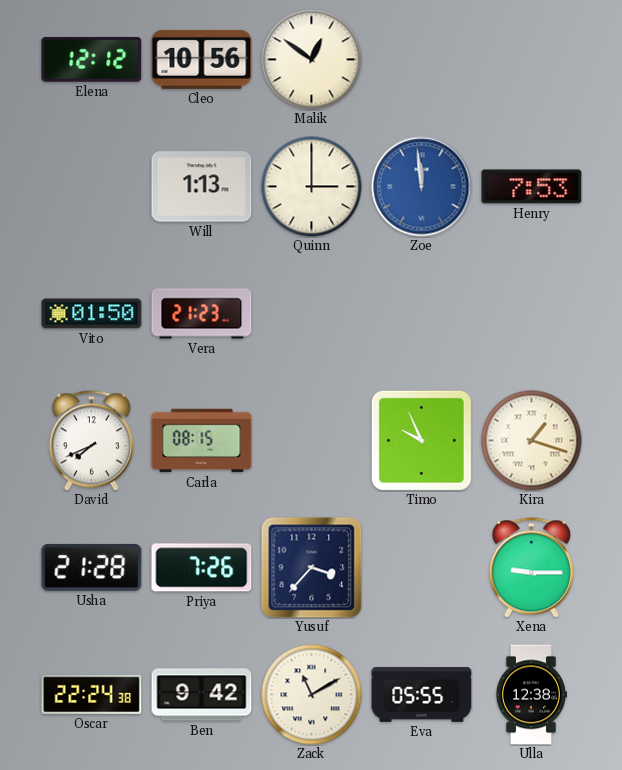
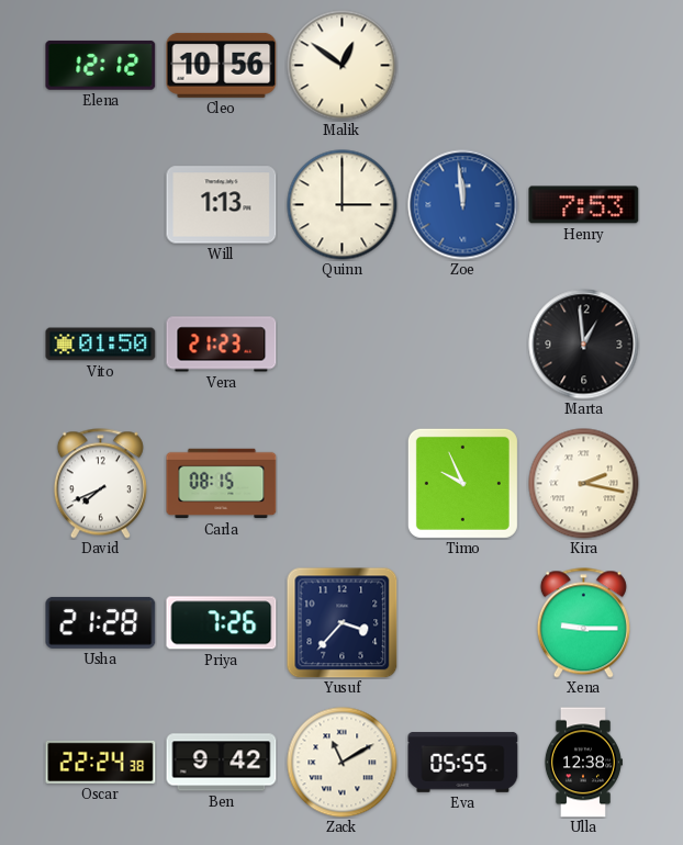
Marta: none -> 12:59 (584, 345)
Kira: 1:18 -> 2:17 (584, 484)
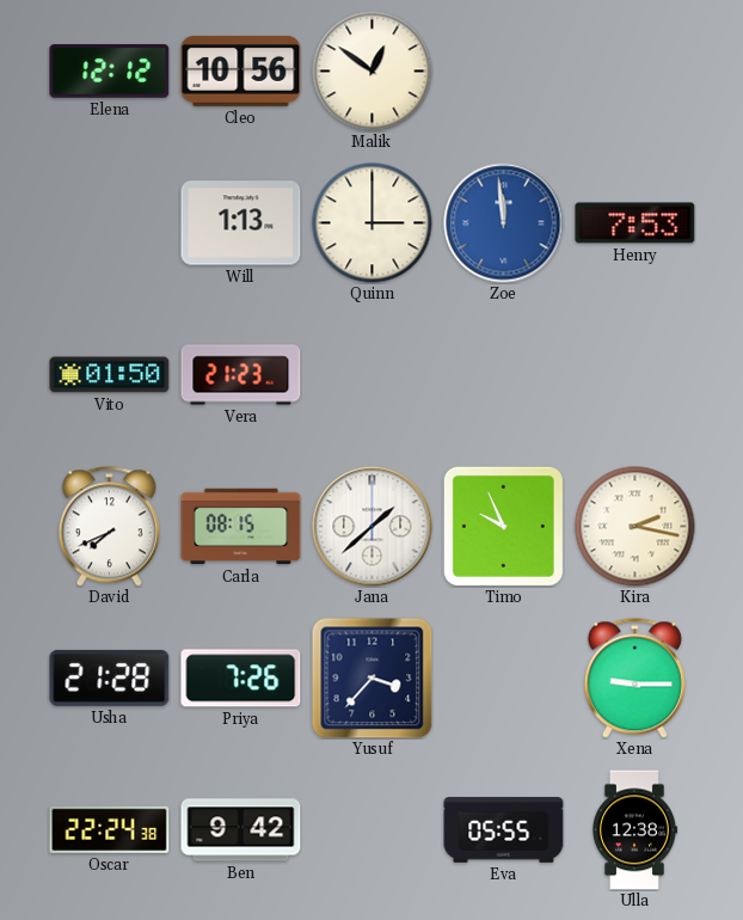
Marta: 12:59 -> none (584, 345)
Jana: none -> 1:38 (373, 527)
Zack: 11:10 -> none (343, 763)
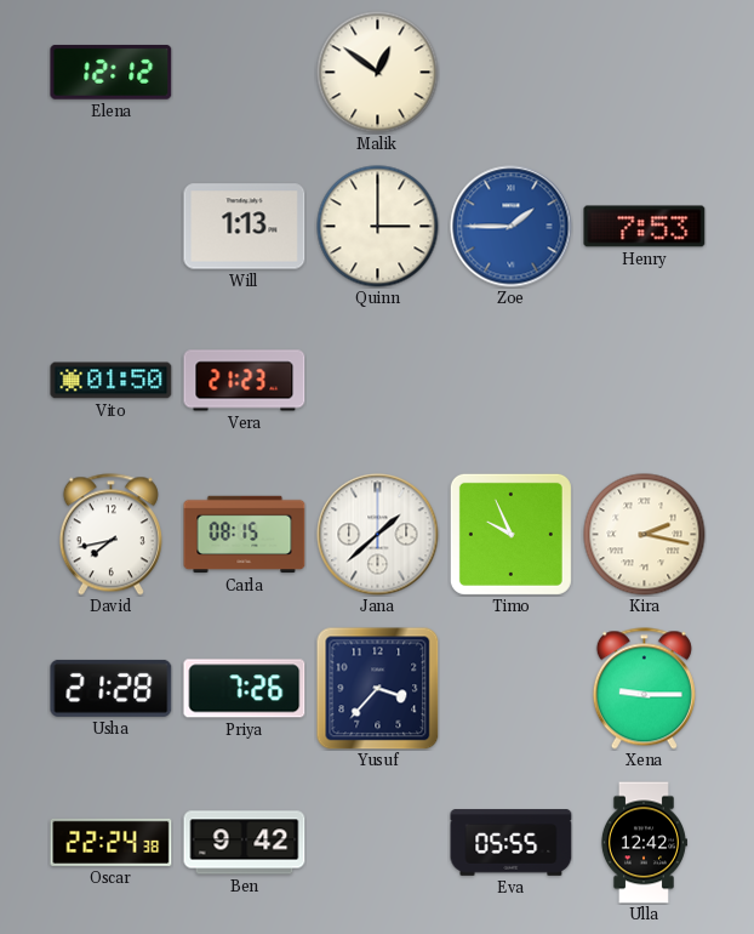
Cleo: 10:56 -> none (241, 70)
Zoe: 11:59 -> 1:45 (512, 227)
David: 7:41 -> 7:43 (110, 535)
Ulla: 12:38 -> 12:42 (644, 843)
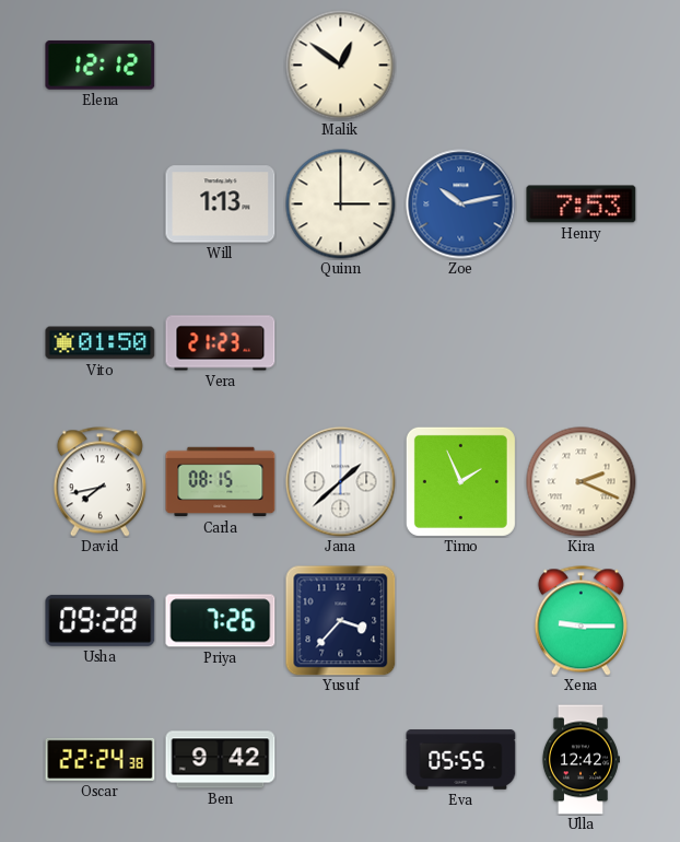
Zoe: 1:45 -> 10:13 (461, 204)
Timo: 9:56 -> 1:56 (460, 481)
Kira: 2:17 -> 2:19 (582, 482)
Usha: 21:28 -> 09:28 (101, 620)
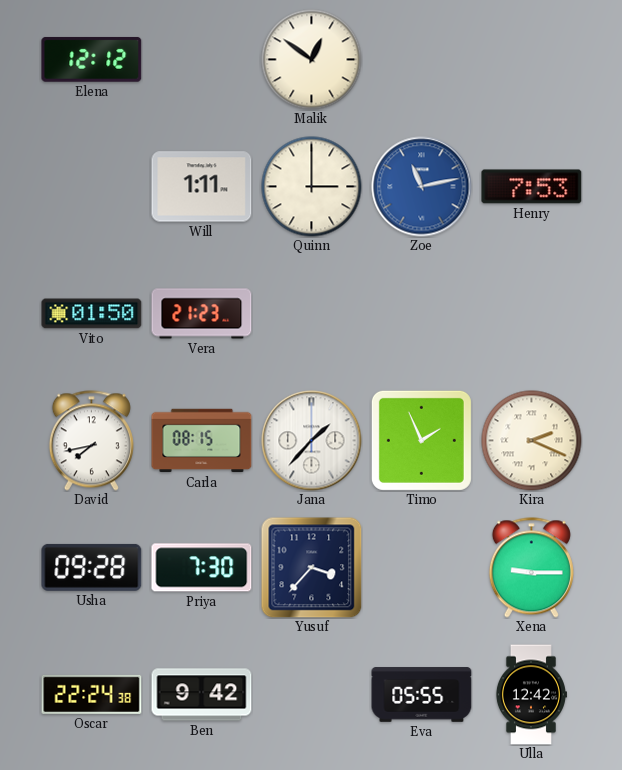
Will: 1:13 -> 1:11 (202, 187)
Zoe: 10:13 -> 11:13 (422, 187)
Jana: 1:38 -> 1:37 (312, 441)
Priya: 7:26 -> 7:30 (202, 568)
